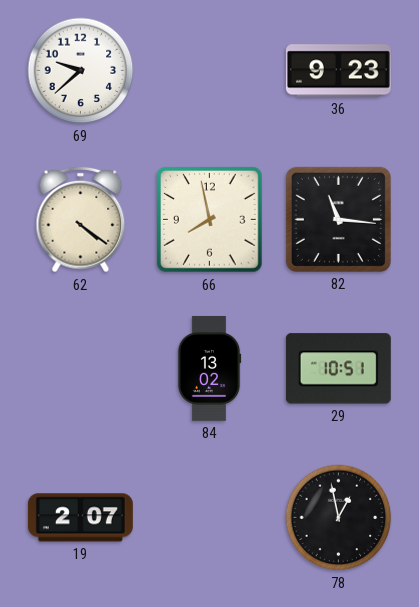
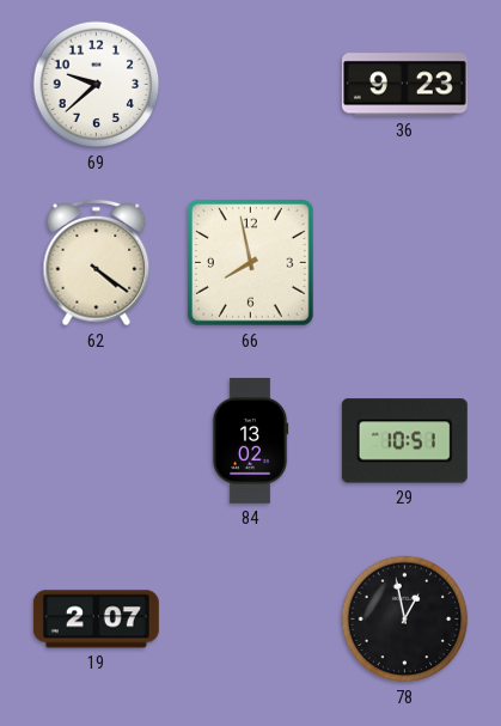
82: 11:16 -> none (338, 219)
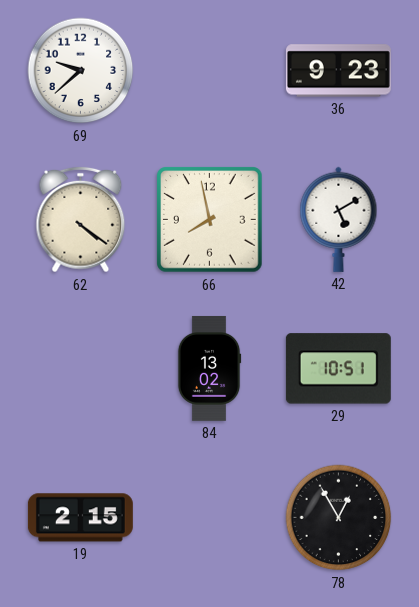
42: none -> 5:10 (339, 219)
19: 2:07 -> 2:15 (80, 518)
78: 12:58 -> 12:55 (339, 518)
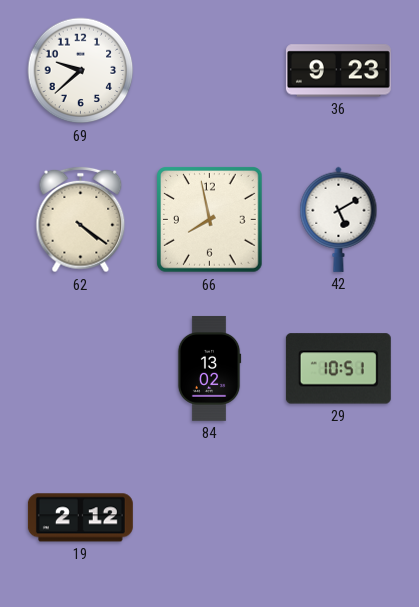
19: 2:15 -> 2:12 (80, 518)
78: 12:55 -> none (339, 518)
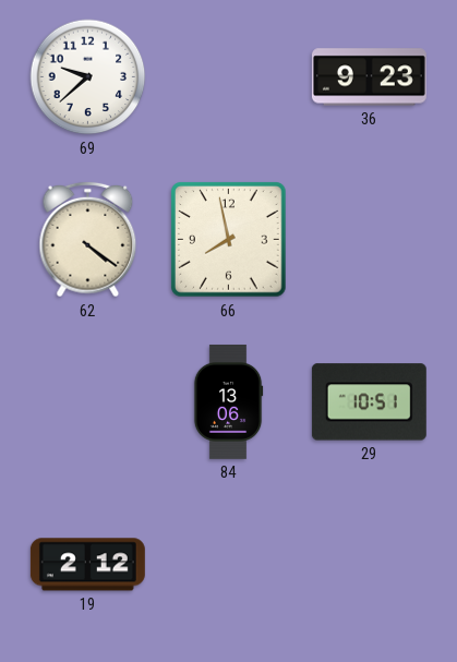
42: 5:10 -> none (339, 219)
84: 13:02 -> 13:06 (228, 401)
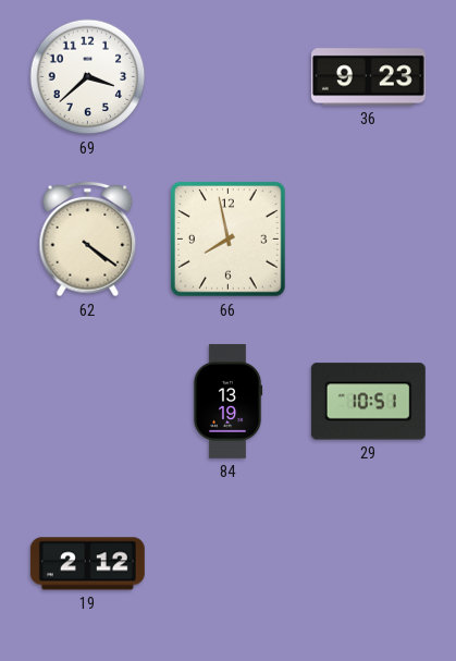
69: 9:38 -> 3:38 (88, 77)
84: 13:06 -> 13:19 (227, 401)
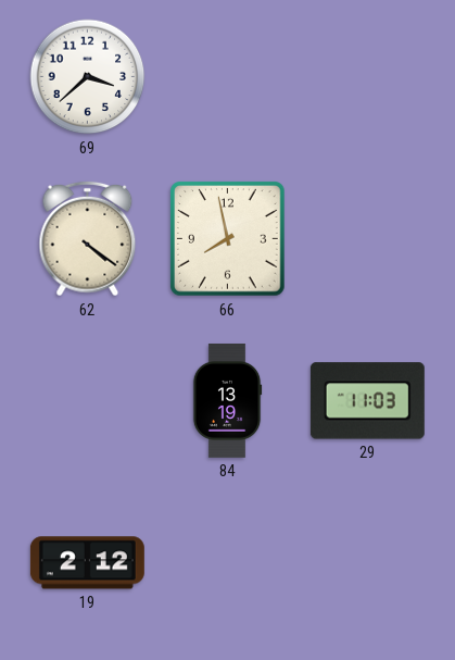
36: 9:23 -> none (368, 77)
29: 10:51 -> 11:03 (367, 401)
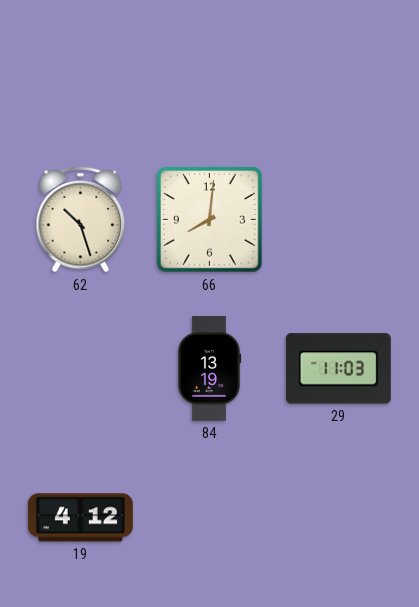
69: 3:38 -> none (88, 77)
62: 4:21 -> 10:27 (81, 220)
66: 7:58 -> 8:01 (210, 220)
19: 2:12 -> 4:12 (80, 518)
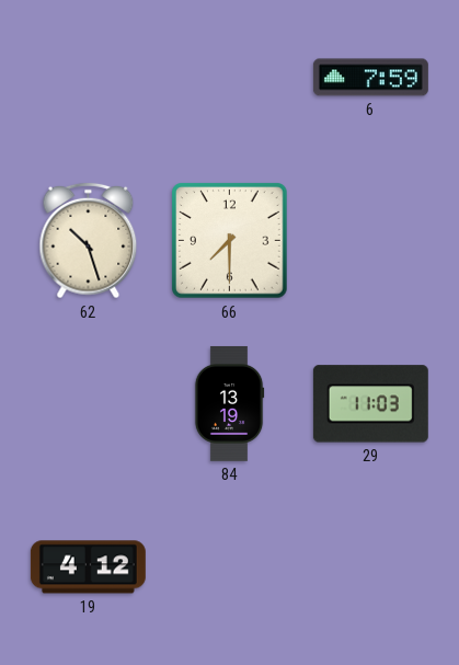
6: none -> 7:59 (370, 78)
66: 8:01 -> 7:30 (230, 241)
